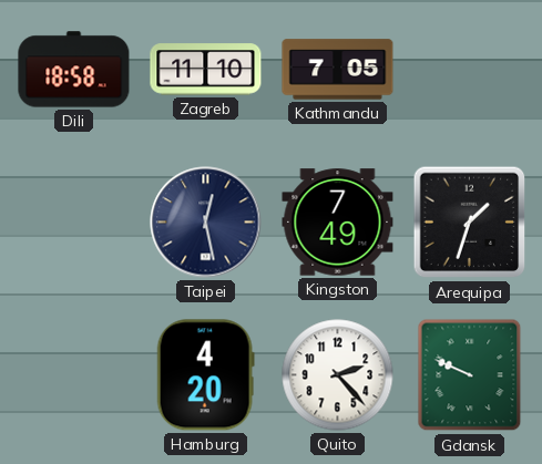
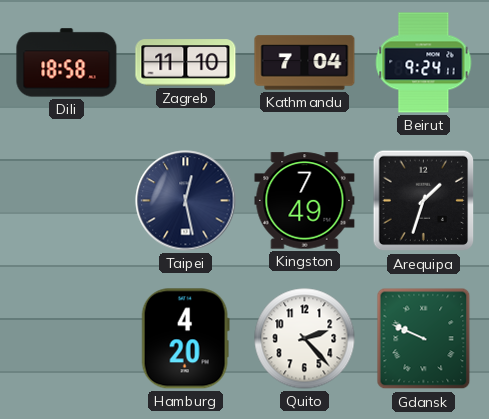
Kathmandu: 7:05 -> 7:04 (305, 63)
Beirut: none -> 9:24 (424, 63)
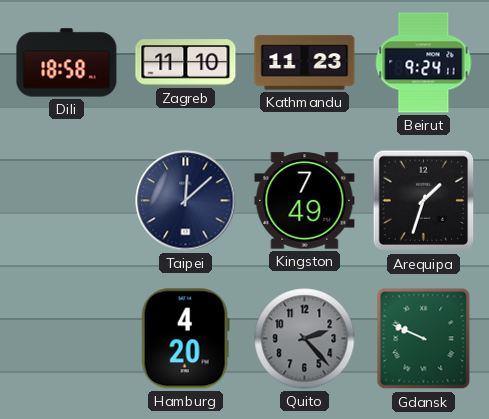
Kathmandu: 7:04 -> 11:23 (305, 63)
Taipei: 12:28 -> 12:08 (186, 201)
Quito dial: white -> grey (305, 339)
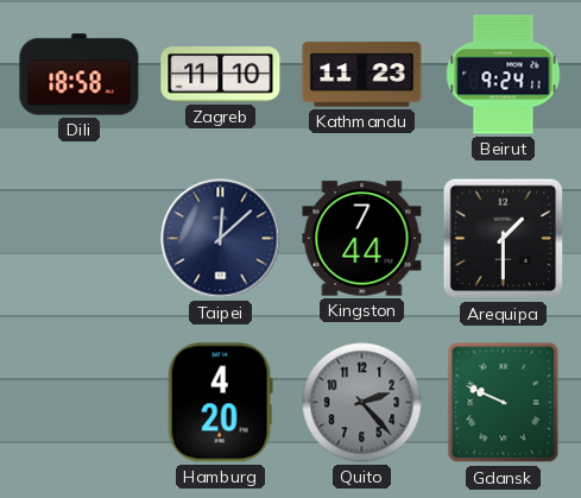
Kingston: 7:49 -> 7:44 (362, 239)
Arequipa: 1:33 -> 1:30 (504, 239)
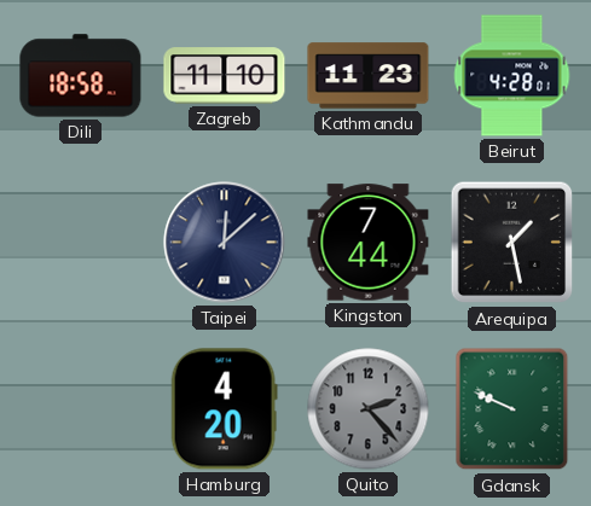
Beirut: 9:24 -> 4:28 (512, 76)
Arequipa: 1:30 -> 1:28 (512, 243)
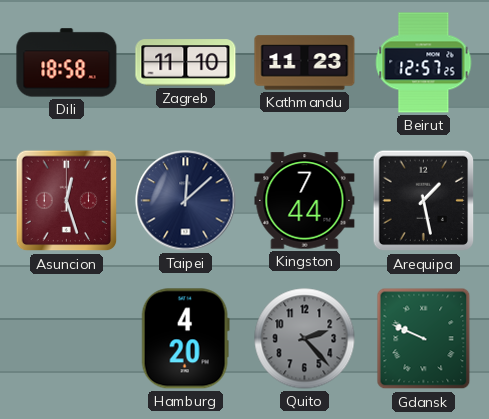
Beirut: 4:28 -> 12:57 (424, 63)
Asuncion: none -> 12:27 (67, 201)
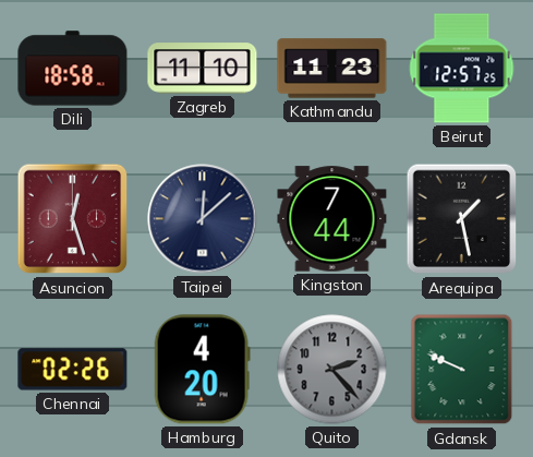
Chennai: none -> 02:26 (73, 370)
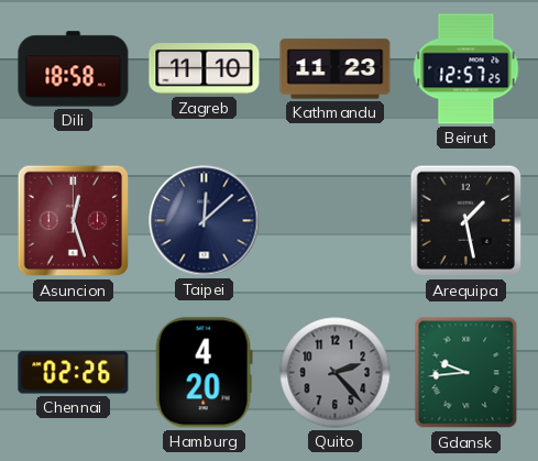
Kingston: 7:44 -> none (332, 219)
Gdansk: 9:49 -> 9:44 (466, 373)
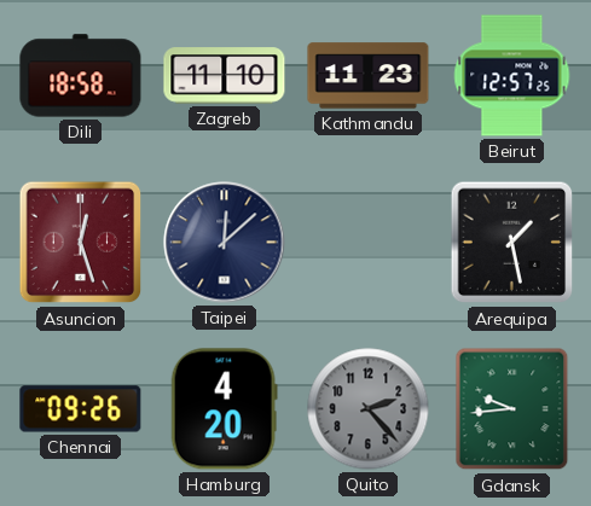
Chennai: 02:26 -> 09:26 (81, 409)
